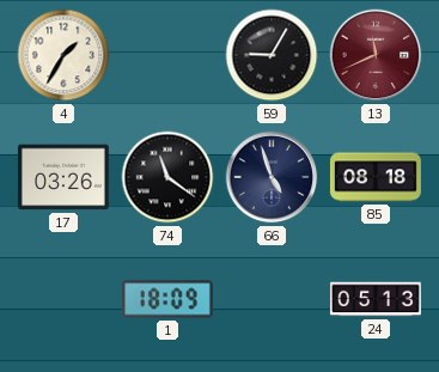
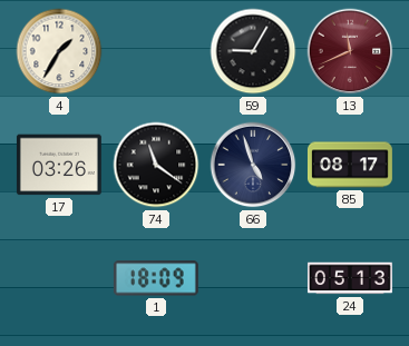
85: 08:18 -> 08:17 (350, 165)
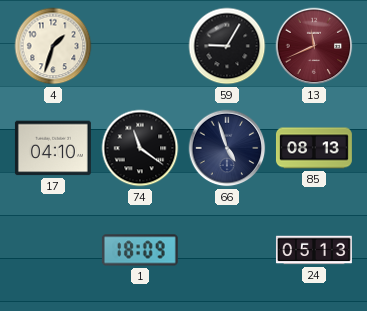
4: 1:35 -> 1:33 (53, 46)
17: 03:26 -> 04:10 (53, 148)
85: 08:17 -> 08:13 (314, 148)
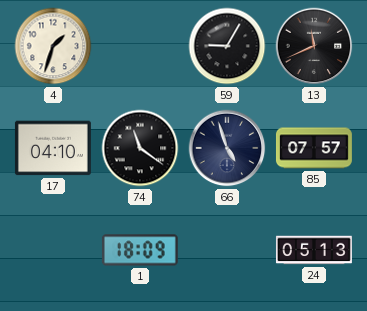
13 dial: burgundy -> black (314, 46)
85: 08:13 -> 07:57 (314, 148)
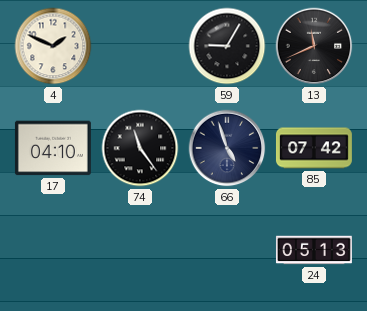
4: 1:33 -> 1:49 (53, 46)
74: 11:21 -> 11:24 (140, 148)
85: 07:57 -> 07:42 (314, 148)
1: 18:09 -> none (140, 250)
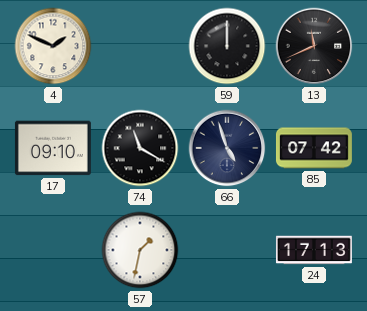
59: 9:05 -> 12:00 (227, 46)
17: 04:10 -> 09:10 (53, 148)
74: 11:24 -> 11:20 (140, 148)
57: none -> 1:32 (140, 250)
24: 05:13 -> 17:13 (314, 250)
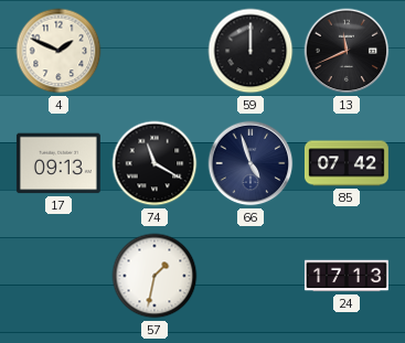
17: 09:10 -> 09:13 (58, 163)
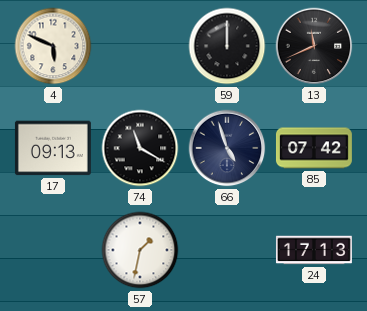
4: 1:49 -> 5:49 (53, 46)
